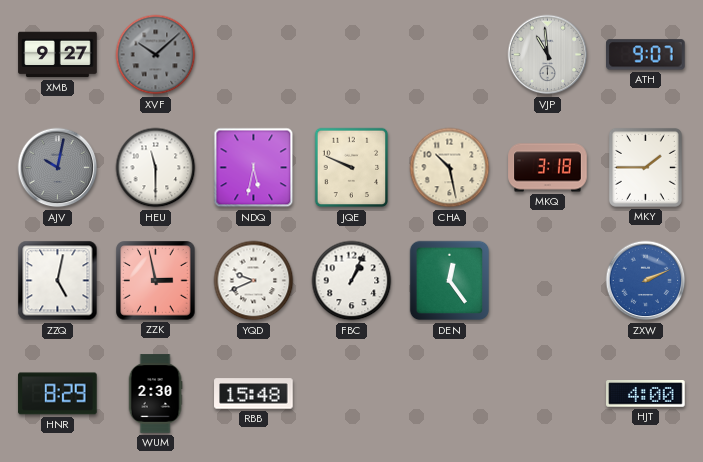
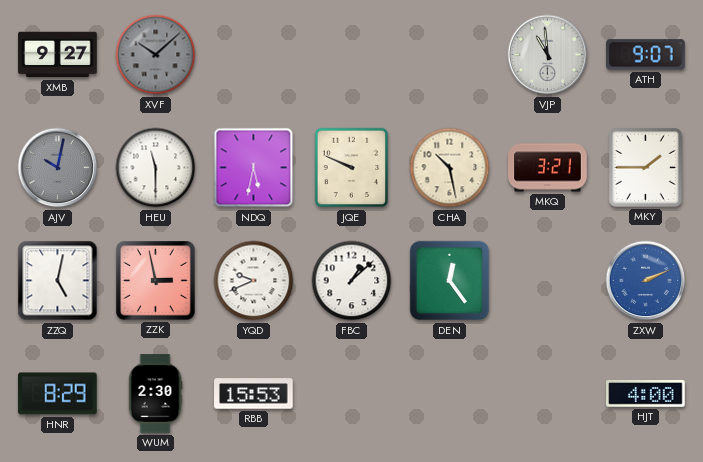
MKQ: 3:18 -> 3:21 (548, 168)
FBC: 1:04 -> 1:08 (352, 281)
RBB: 15:48 -> 15:53 (254, 394)
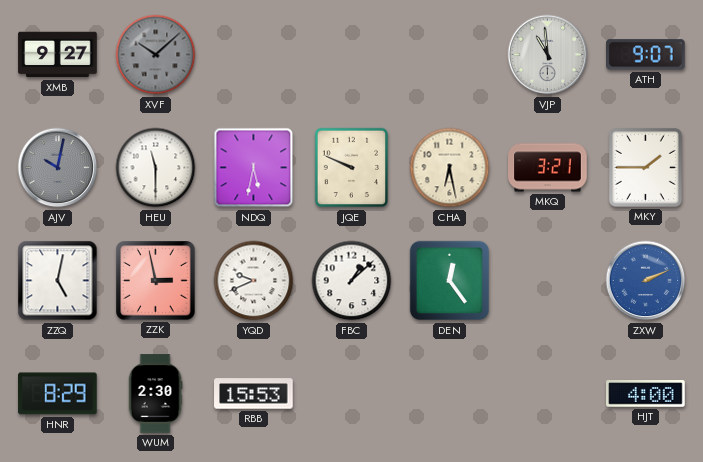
CHA: 10:28 -> 6:28 (450, 168)
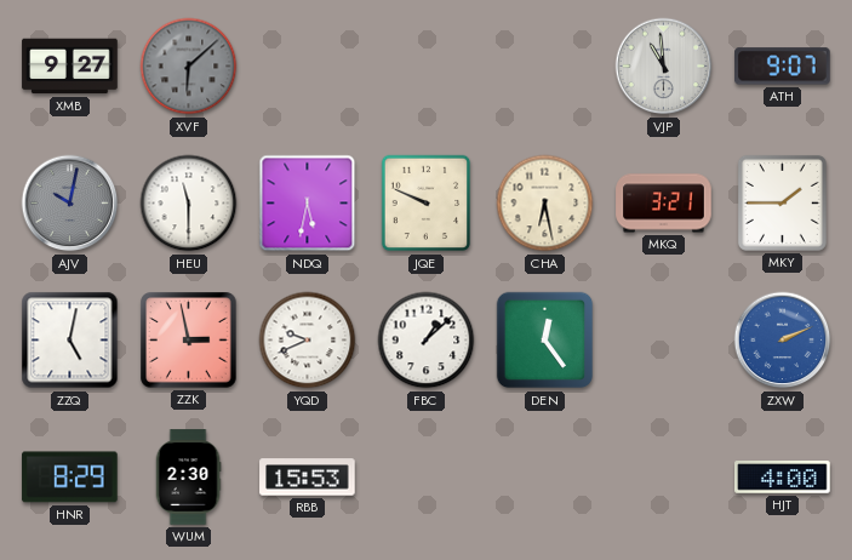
XVF: 10:08 -> 6:08 (189, 67)
